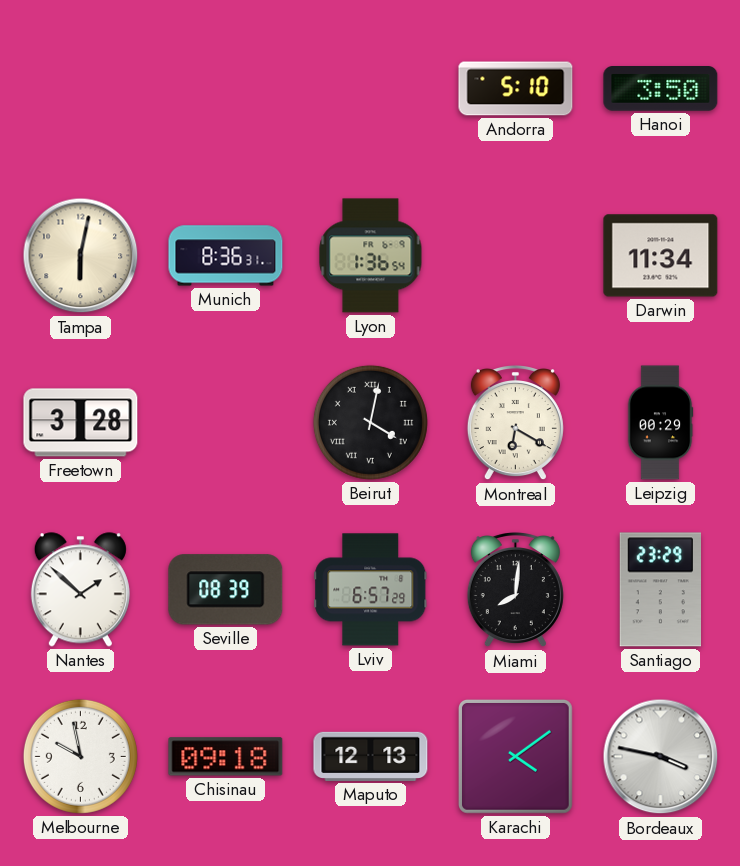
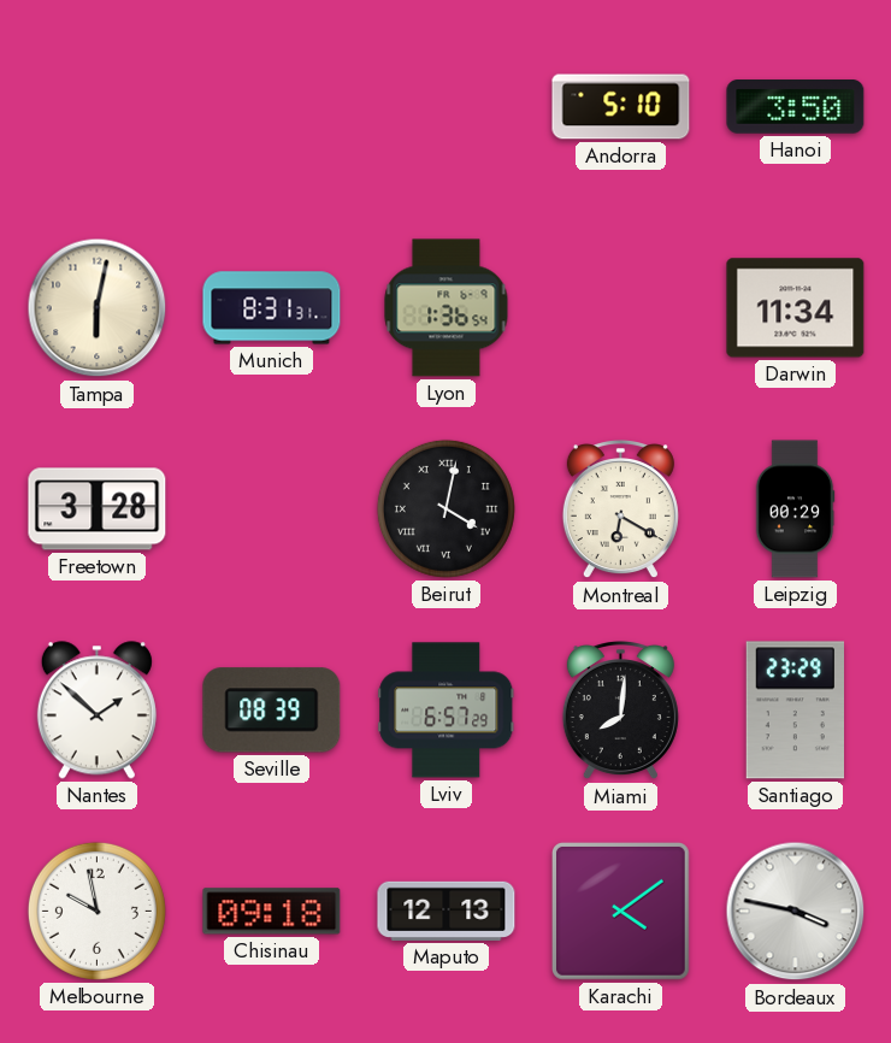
Munich: 8:36 -> 8:31 (272, 308)
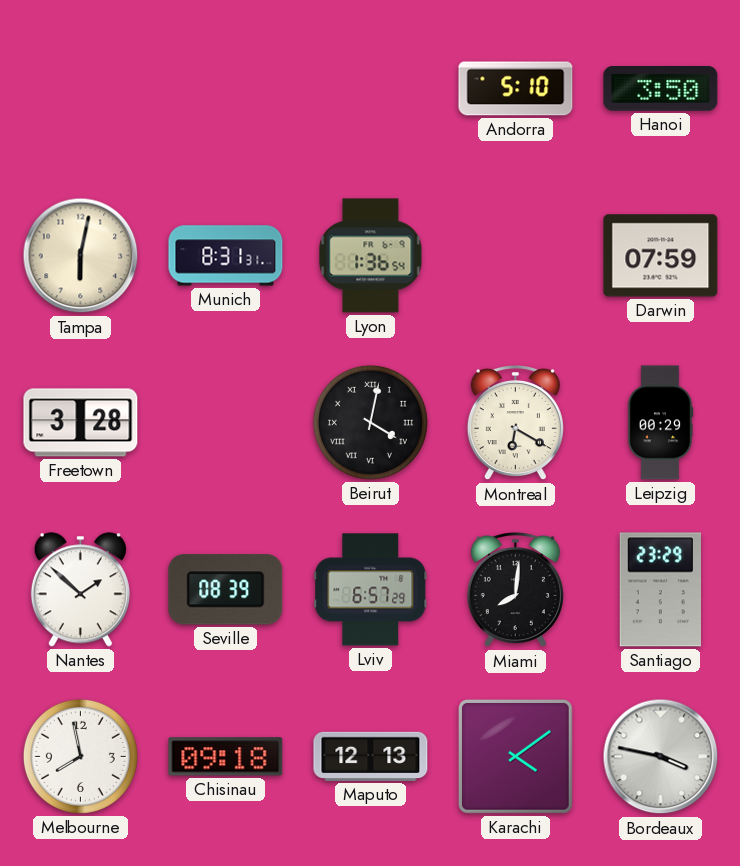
Darwin: 11:34 -> 07:59 (661, 256)
Melbourne: 9:58 -> 7:58 (80, 756)
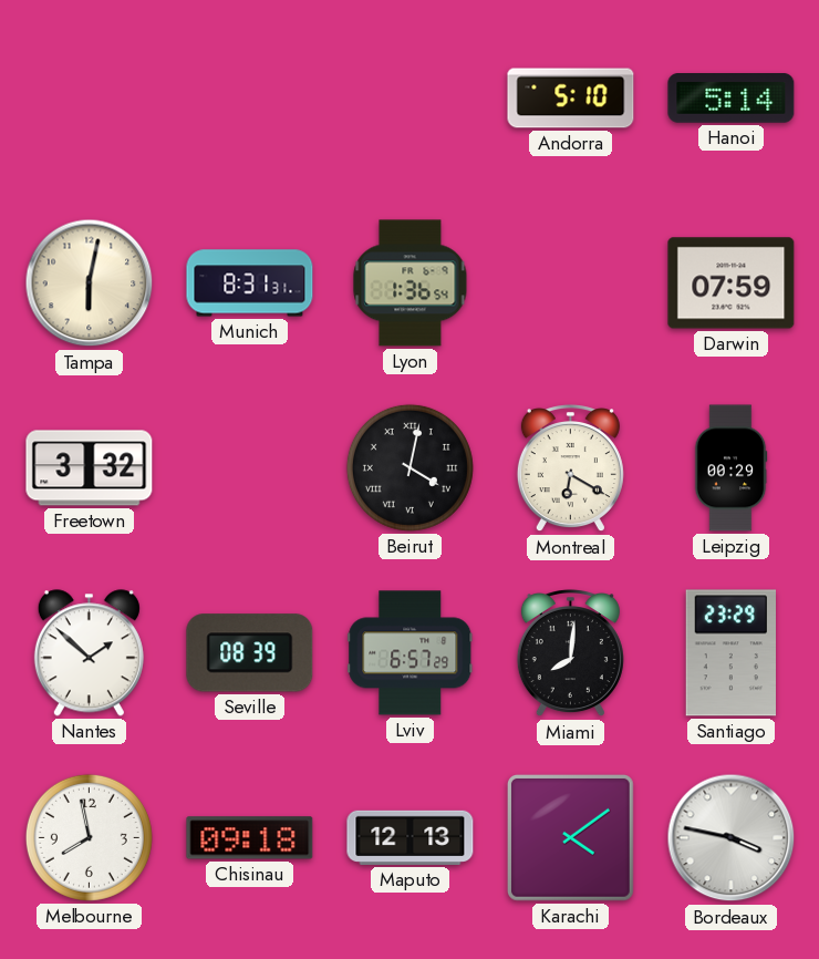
Hanoi: 3:50 -> 5:14 (732, 99)
Freetown: 3:28 -> 3:32 (90, 468)
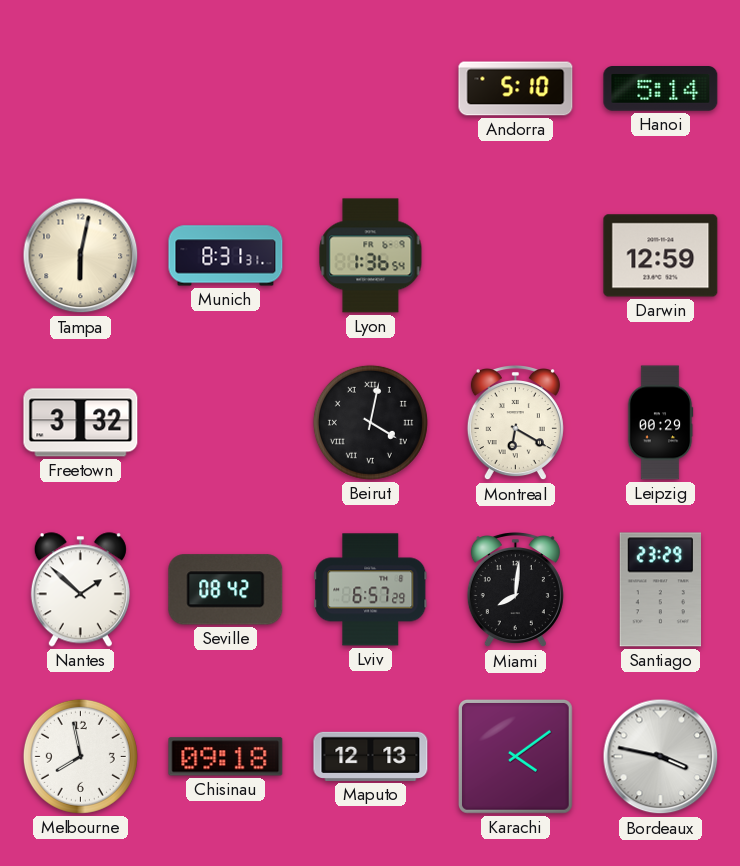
Darwin: 07:59 -> 12:59 (661, 256)
Seville: 08:39 -> 08:42 (226, 590)
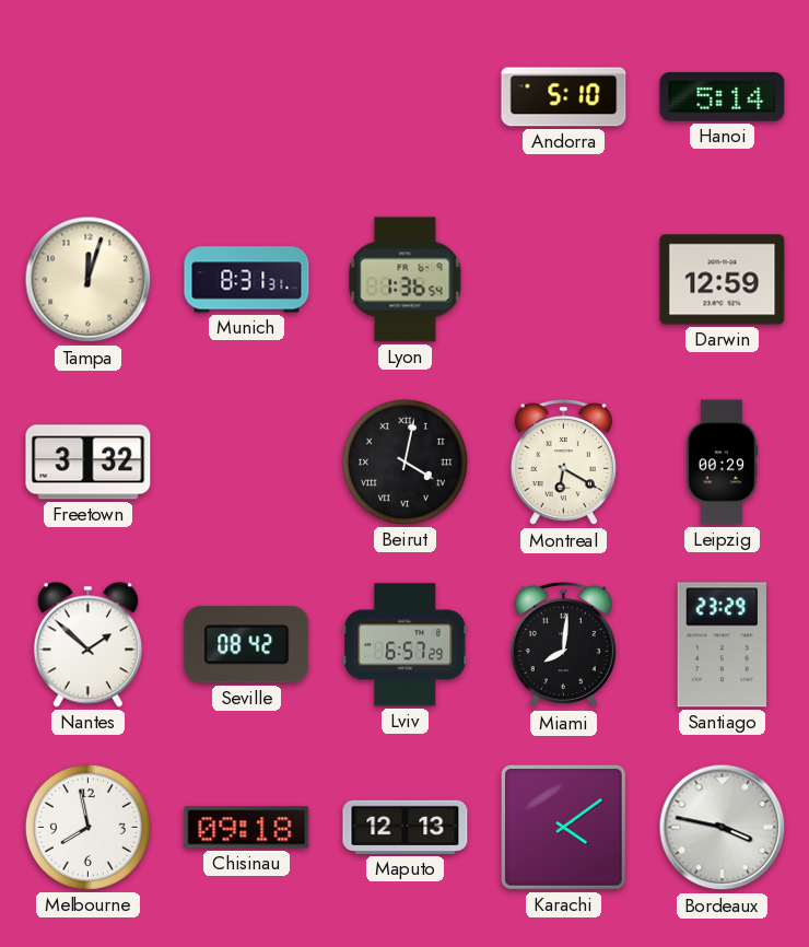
Tampa: 6:02 -> 12:03 (89, 280)
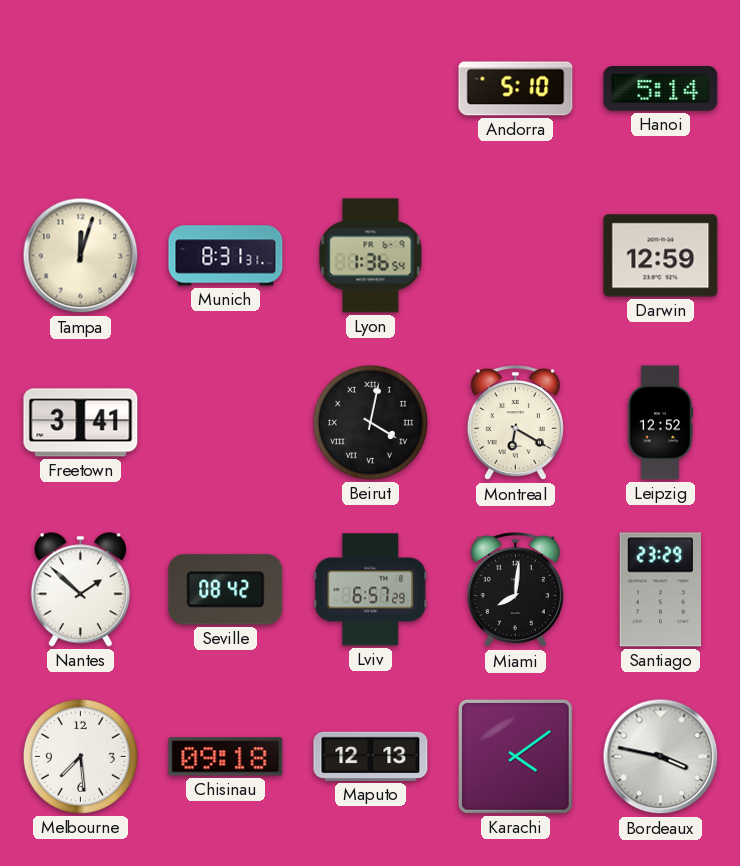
Freetown: 3:32 -> 3:41 (81, 423)
Leipzig: 00:29 -> 12:52 (660, 423)
Melbourne: 7:58 -> 7:29 (80, 756)
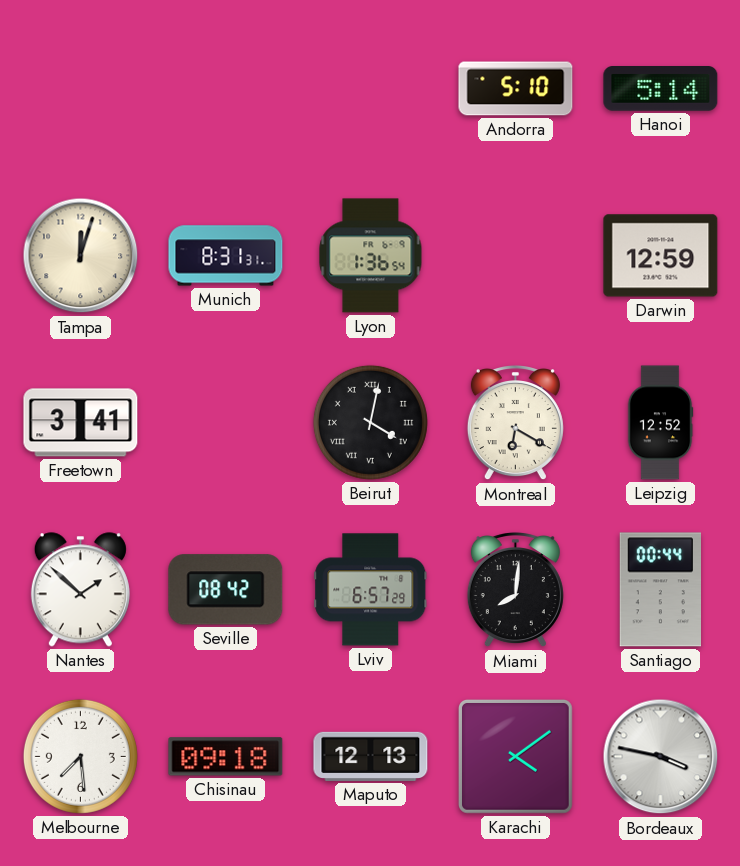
Santiago: 23:29 -> 00:44 (660, 590)
